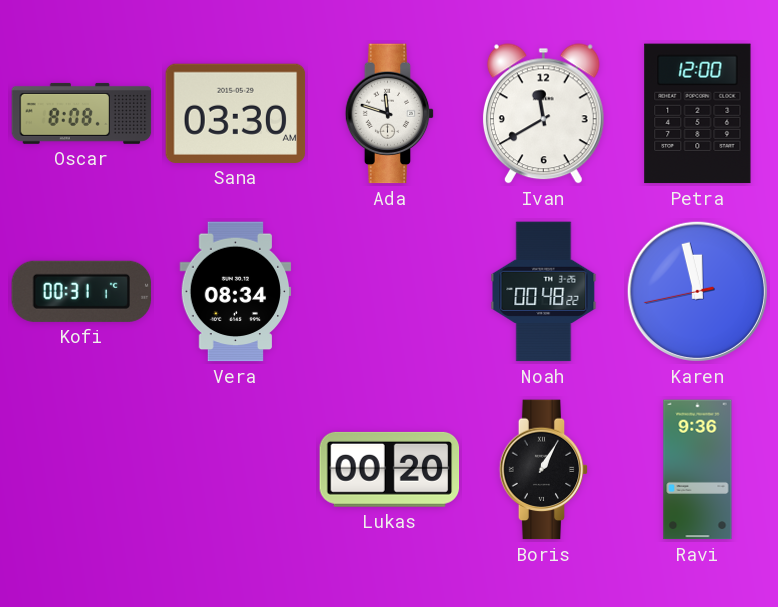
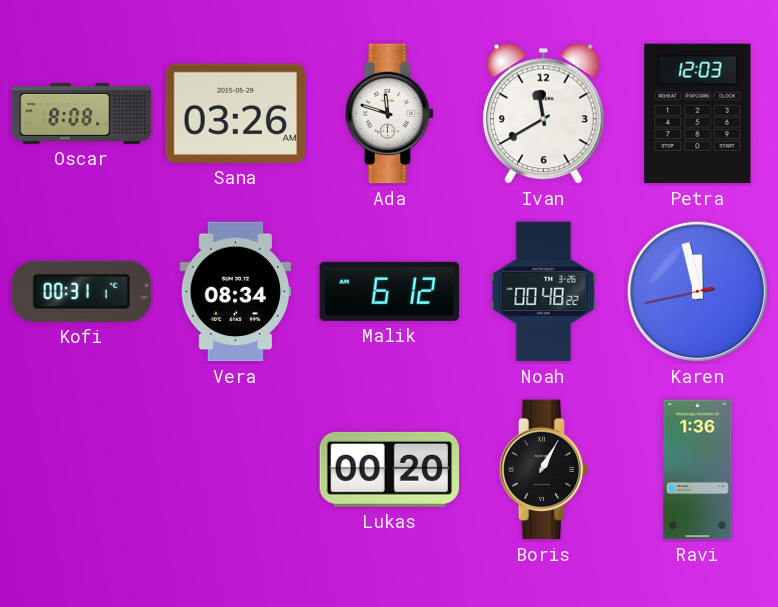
Sana: 03:30 -> 03:26 (236, 113)
Petra: 12:00 -> 12:03 (698, 114)
Malik: none -> 6:12 (390, 291)
Ravi: 9:36 -> 1:36 (698, 470)
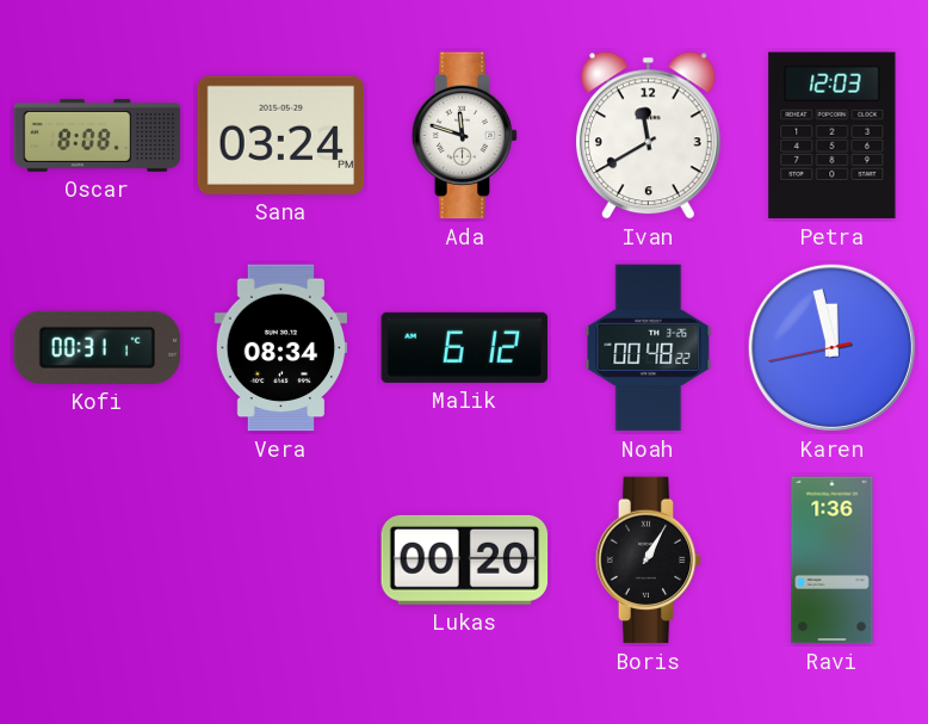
Sana: 03:26 -> 03:24 (282, 135)
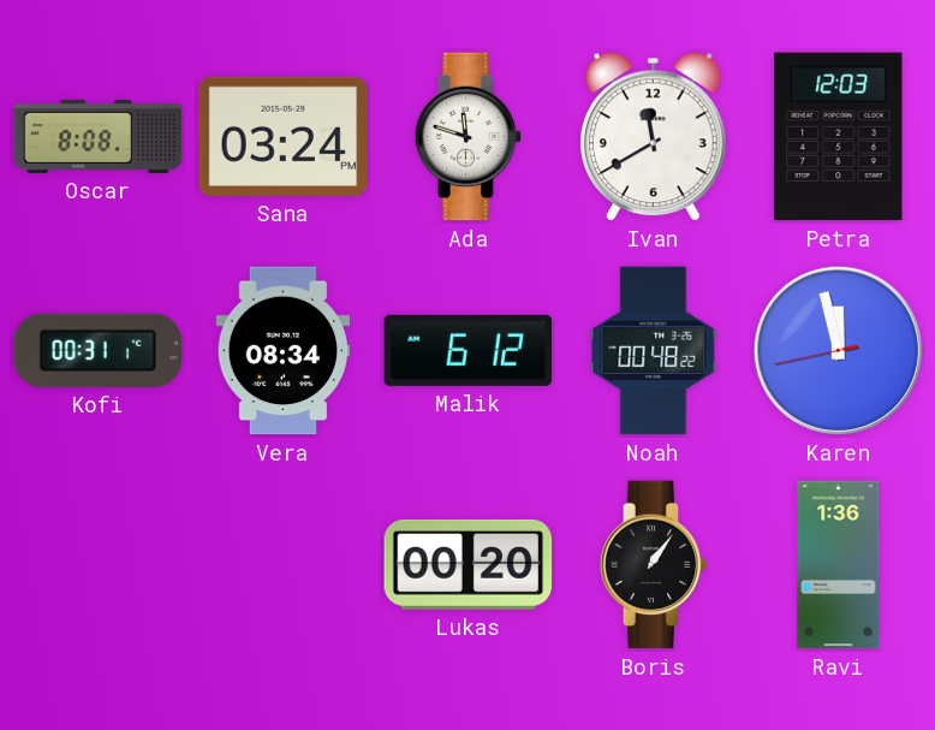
Boris: 1:05 -> 1:06 (654, 565)
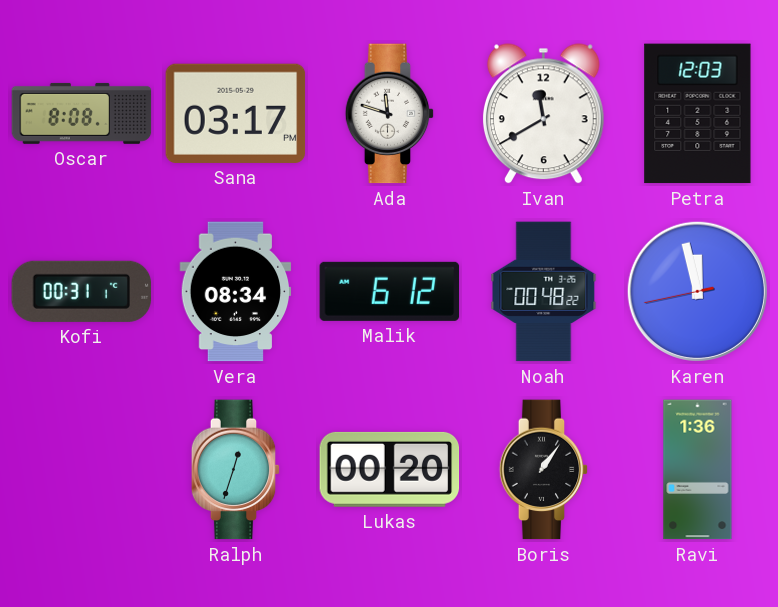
Sana: 03:24 -> 03:17 (236, 113)
Ralph: none -> 12:33 (236, 470)
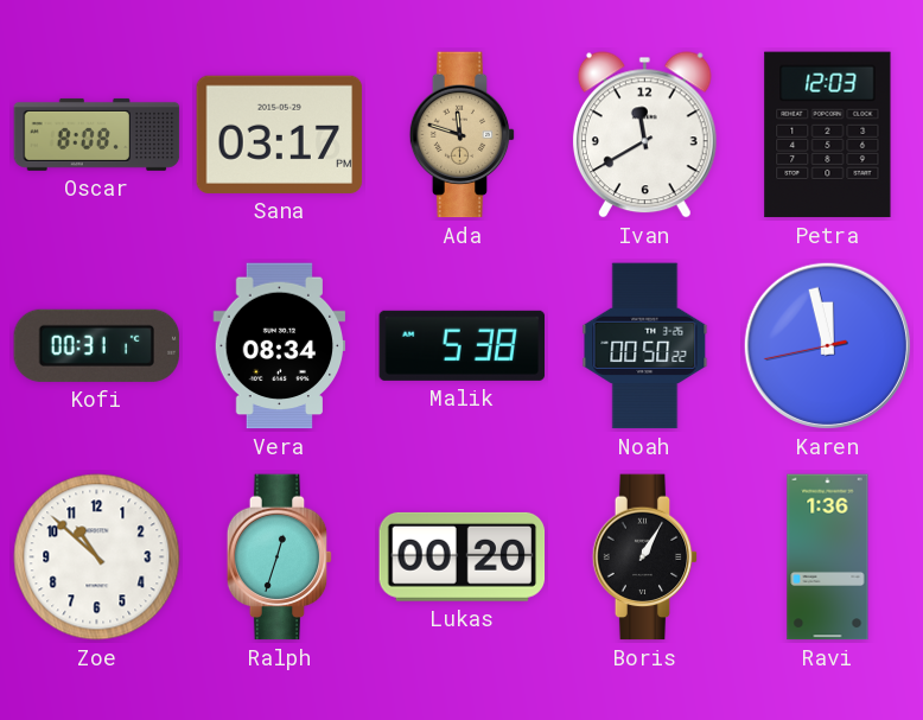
Ada dial: white -> champagne (463, 135)
Malik: 6:12 -> 5:38 (463, 345)
Noah: 00:48 -> 00:50 (645, 346)
Zoe: none -> 10:52 (97, 557)
Boris: 1:06 -> 1:05 (645, 557)
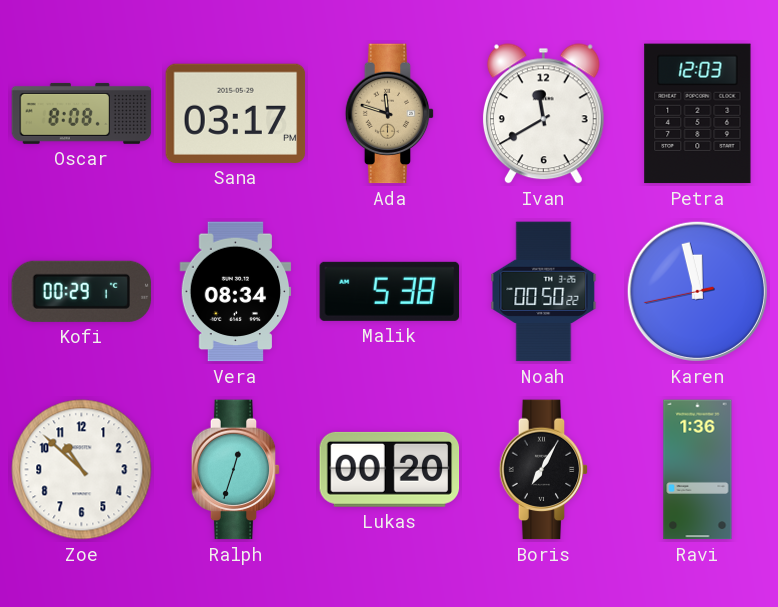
Kofi: 00:31 -> 00:29 (82, 291)
Boris: 1:05 -> 7:05 (544, 470)
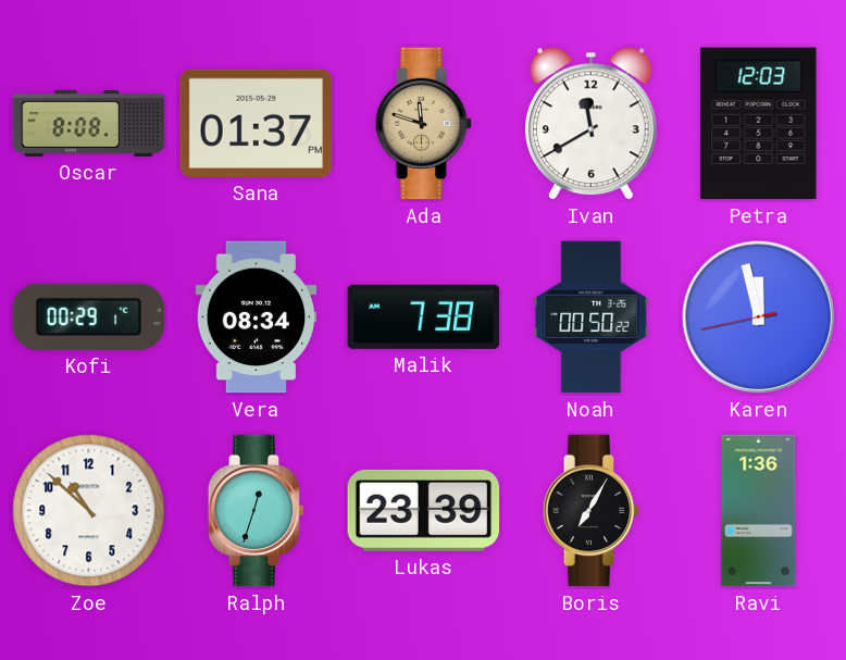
Sana: 03:17 -> 01:37 (257, 123)
Malik: 5:38 -> 7:38 (424, 316)
Lukas: 00:20 -> 23:39 (424, 510)
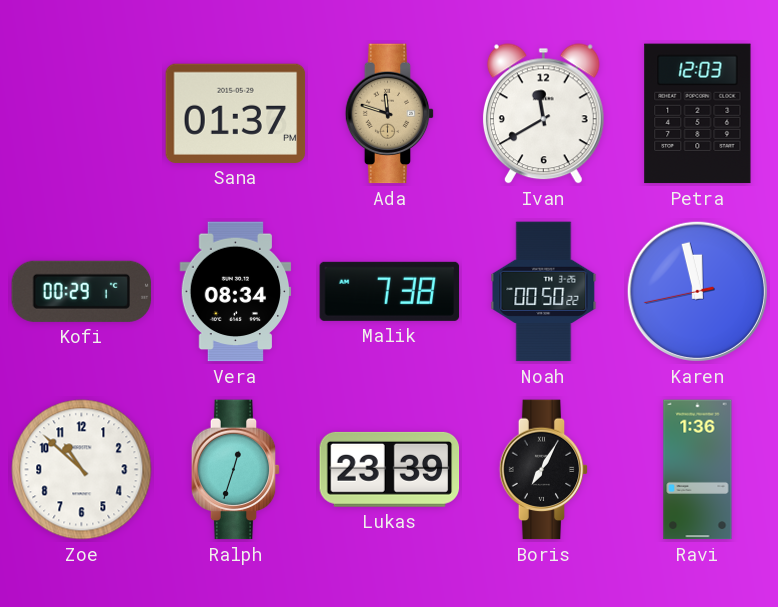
Oscar: 8:08 -> none (89, 123)
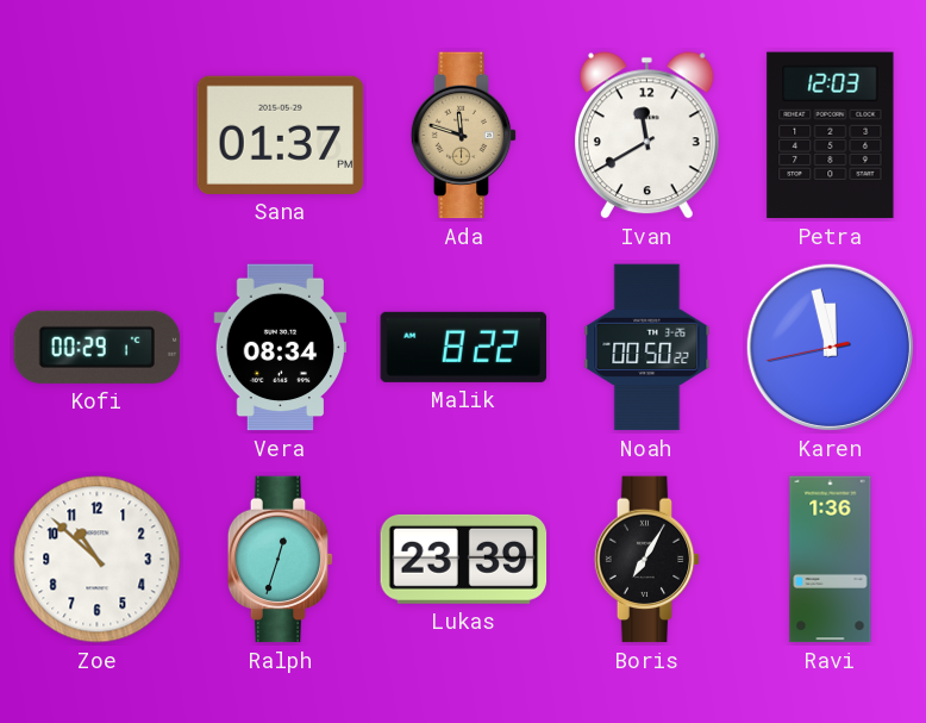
Malik: 7:38 -> 8:22 (464, 347)
